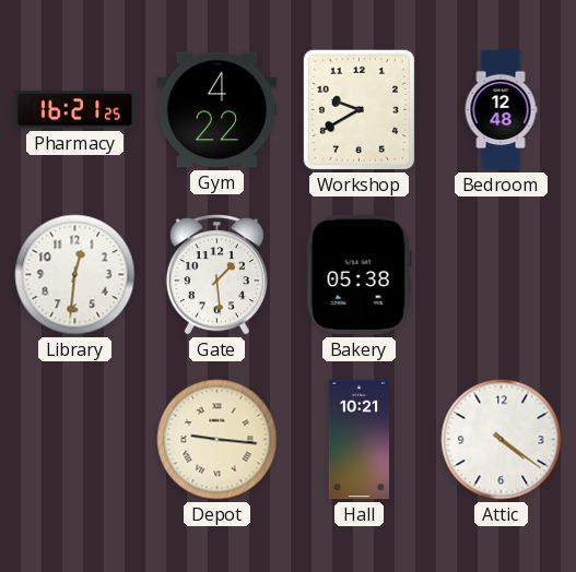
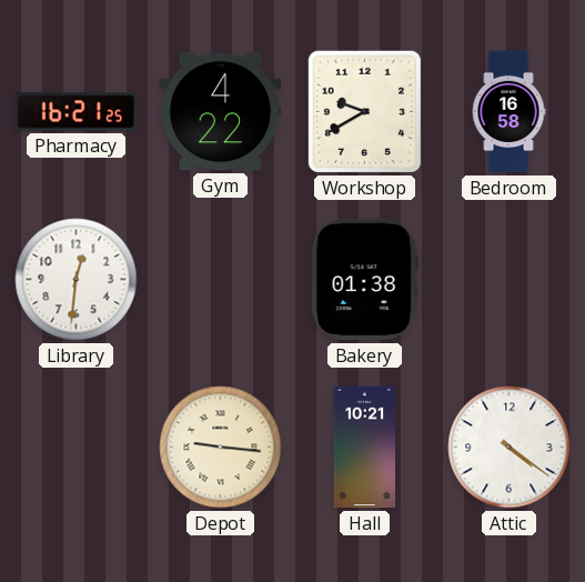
Bedroom: 12:48 -> 16:58 (508, 112)
Gate: 1:29 -> none (216, 275)
Bakery: 05:38 -> 01:38 (364, 280)
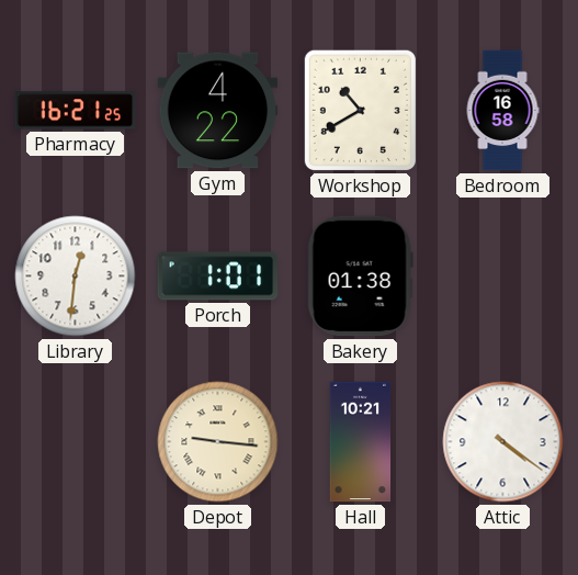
Workshop: 9:40 -> 10:40 (360, 110)
Porch: none -> 1:01 (218, 277)
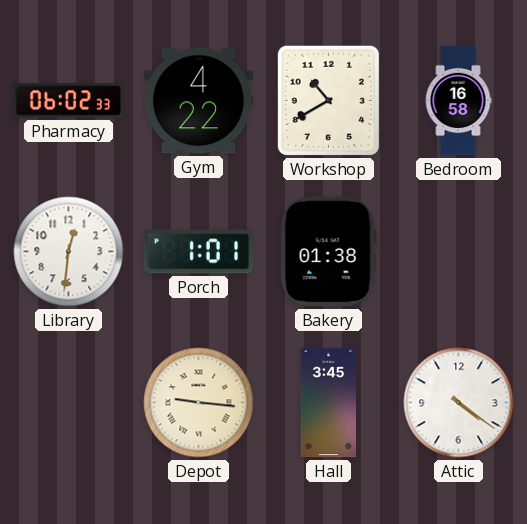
Pharmacy: 16:21 -> 06:02 (69, 101)
Hall: 10:21 -> 3:45 (329, 403)
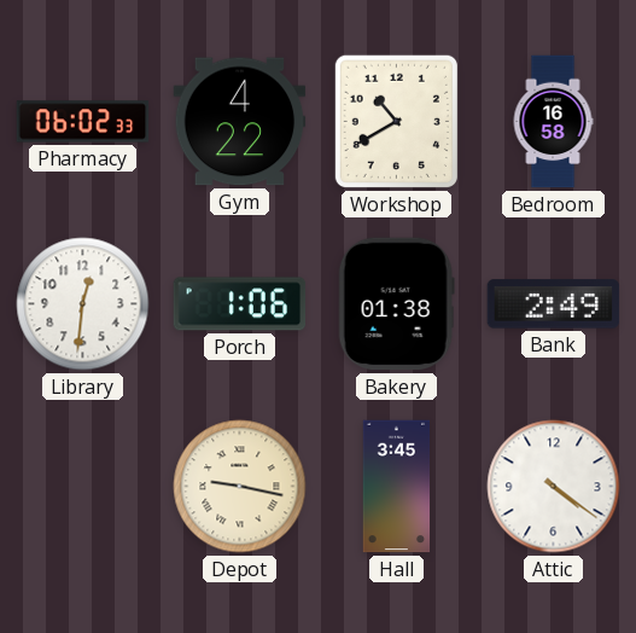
Porch: 1:01 -> 1:06 (240, 304)
Bank: none -> 2:49 (554, 304)
Depot: 9:16 -> 9:17 (240, 487)
